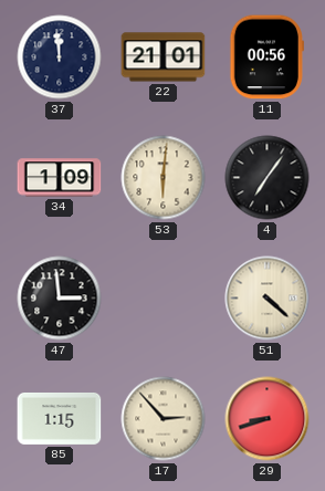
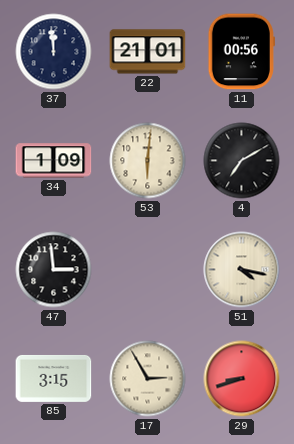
4: 7:06 -> 7:10 (242, 161)
51: 4:22 -> 4:17 (242, 270)
85: 1:15 -> 3:15 (54, 378)
17: 2:53 -> 2:55 (148, 379)
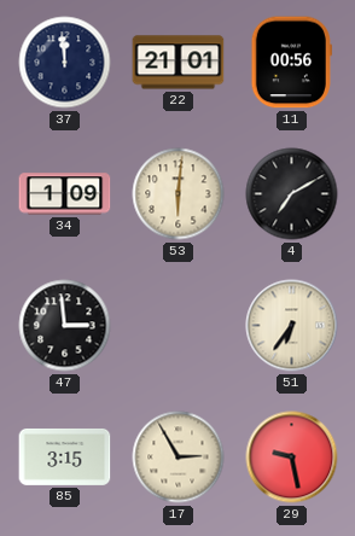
51: 4:17 -> 6:36 (292, 326)
29: 8:42 -> 9:28 (292, 458)
